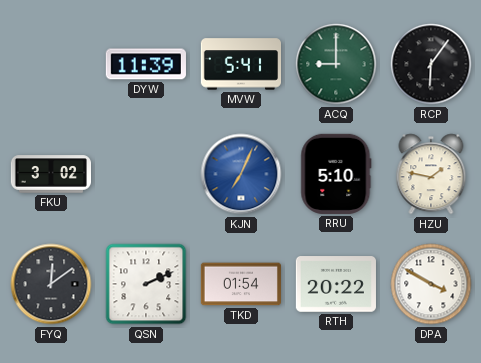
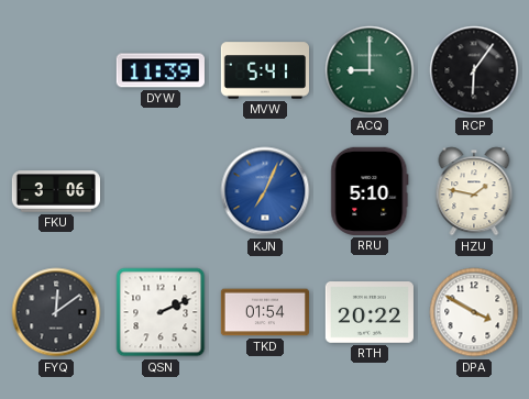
FKU: 3:02 -> 3:06 (55, 191)
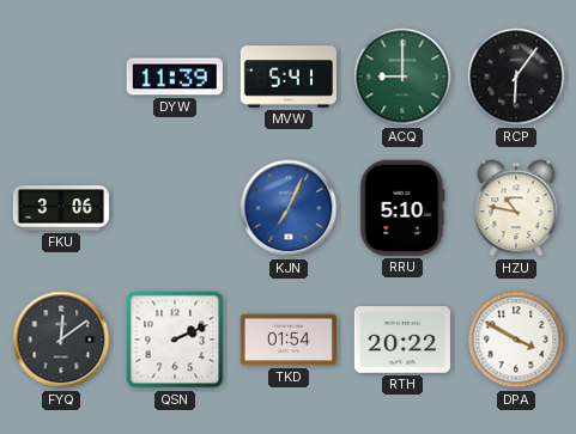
HZU: 1:47 -> 10:47 (516, 208)
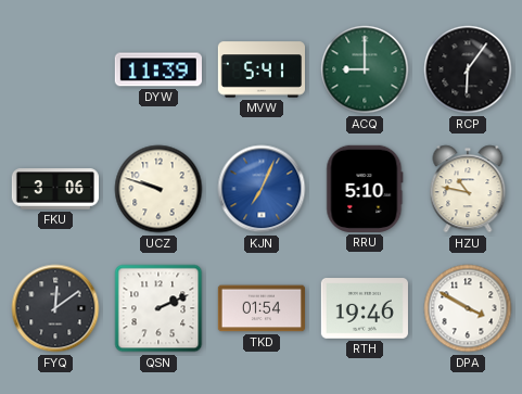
UCZ: none -> 9:48 (158, 189)
RTH: 20:22 -> 19:46 (365, 308)
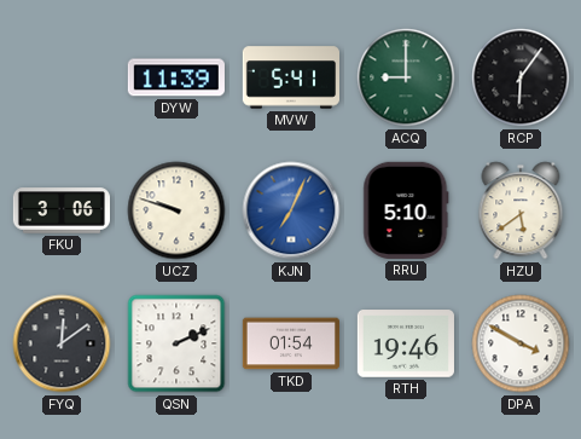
HZU: 10:47 -> 5:39 (521, 210)
